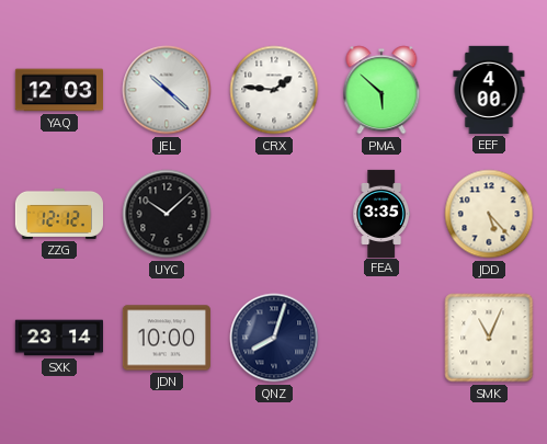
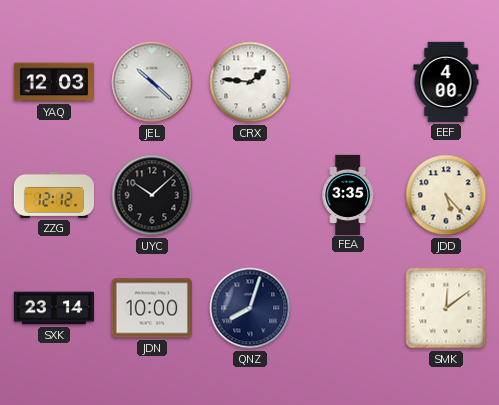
PMA: 5:52 -> none (381, 90)
SMK: 11:04 -> 12:09 (446, 308)
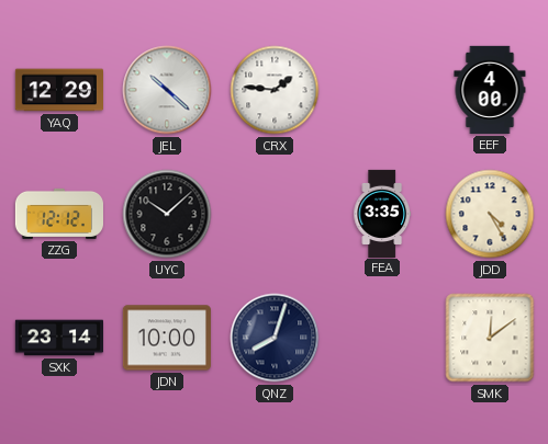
YAQ: 12:03 -> 12:29 (58, 90)
JDD: 5:23 -> 4:25 (490, 214)
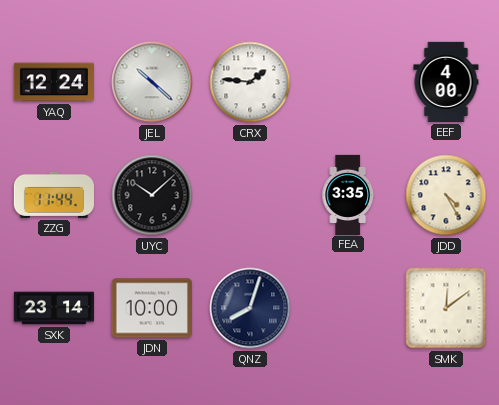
YAQ: 12:29 -> 12:24 (53, 82)
ZZG: 12:12 -> 11:44 (53, 195)
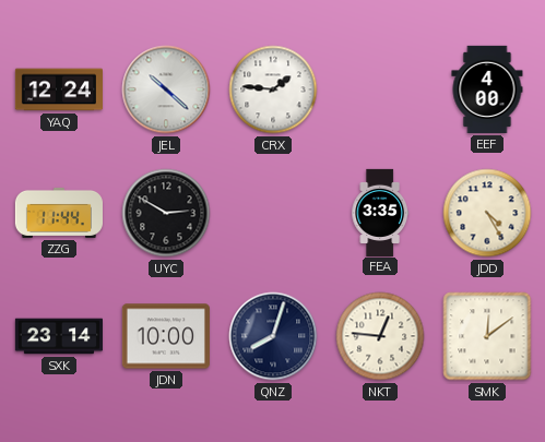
UYC: 10:08 -> 2:50 (166, 213)
NKT: none -> 12:46 (380, 336)
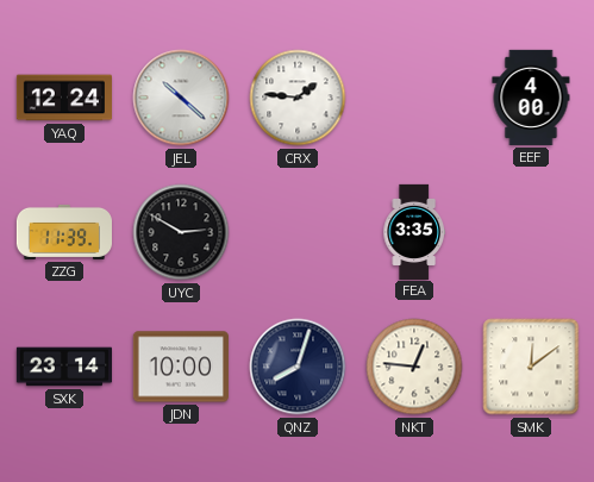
ZZG: 11:44 -> 11:39 (63, 232)
JDD: 4:25 -> none (487, 213)
